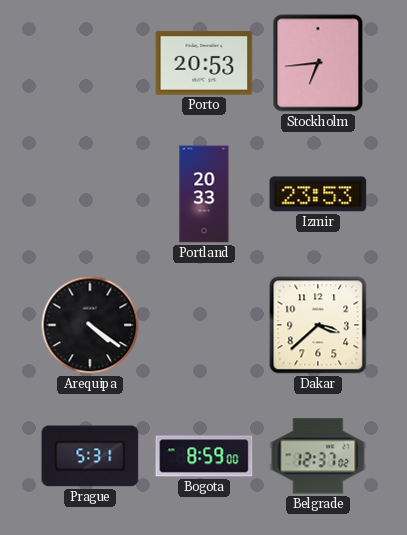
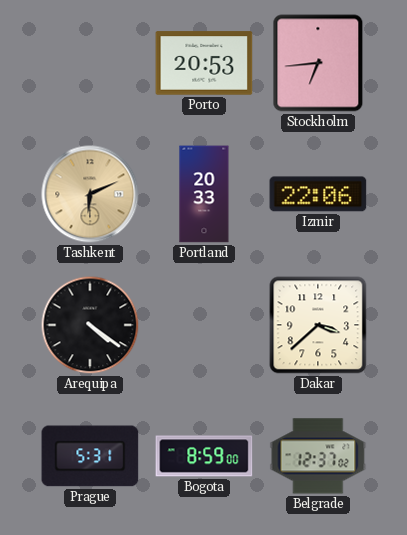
Tashkent: none -> 6:11 (90, 194)
Izmir: 23:53 -> 22:06 (318, 194)
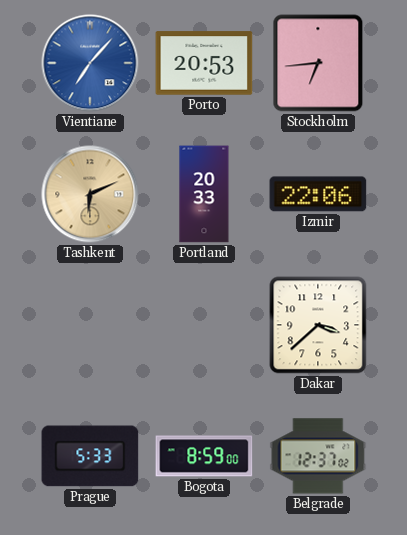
Vientiane: none -> 7:07 (90, 63)
Arequipa: 4:21 -> none (90, 325)
Prague: 5:31 -> 5:33 (90, 456)
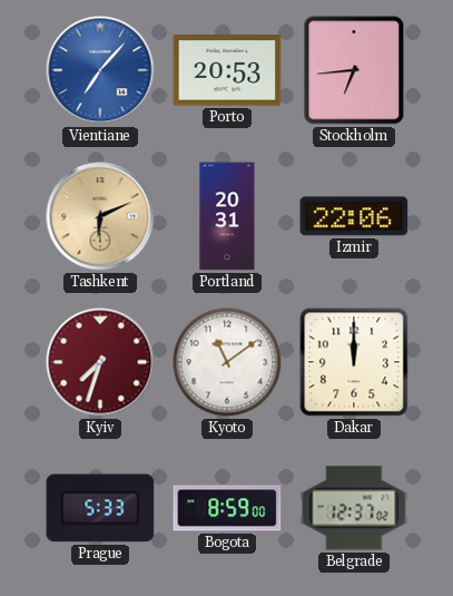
Portland: 20:33 -> 20:31 (227, 216)
Kyiv: none -> 7:33 (100, 362)
Kyoto: none -> 11:09 (227, 362)
Dakar: 3:38 -> 12:00 (354, 362)
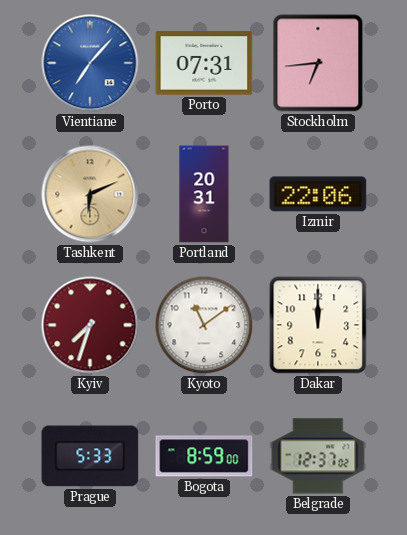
Porto: 20:53 -> 07:31 (204, 63)
